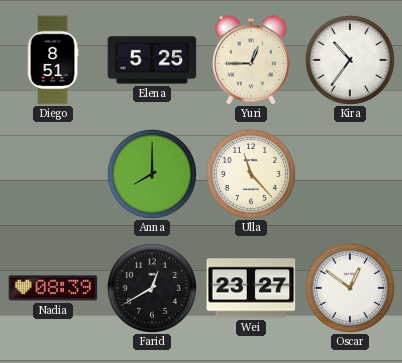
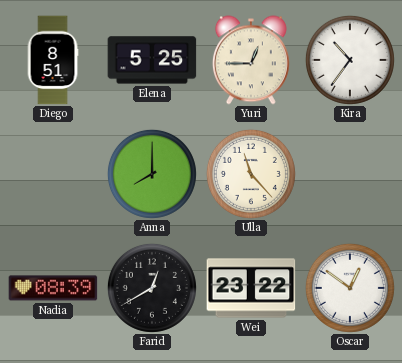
Wei: 23:27 -> 23:22 (251, 288)
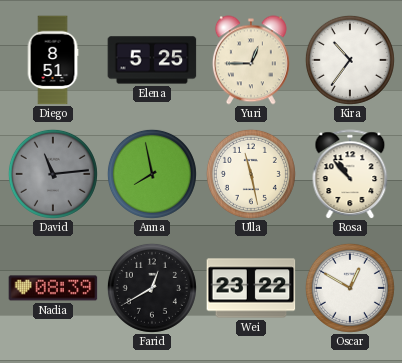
David: none -> 11:14 (53, 174)
Anna: 8:00 -> 7:58 (152, 174)
Ulla: 11:23 -> 11:28 (251, 174)
Rosa: none -> 10:53 (350, 174)
Oscar: 12:51 -> 12:50 (350, 288)
